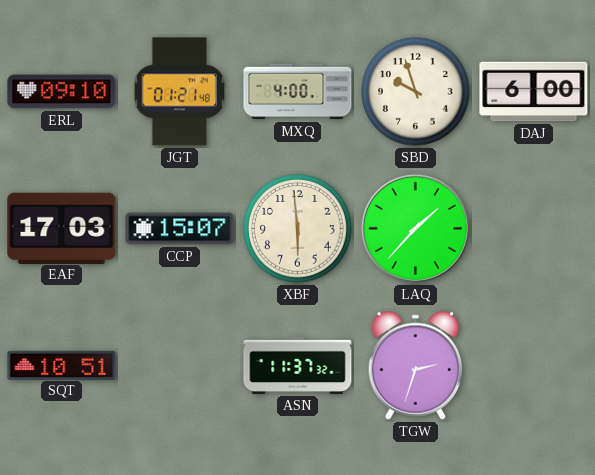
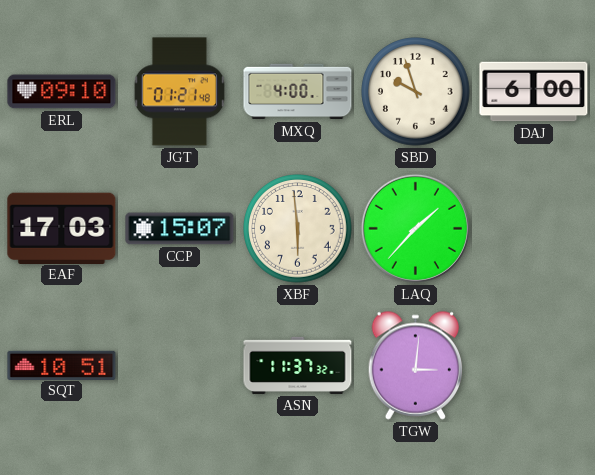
TGW: 2:33 -> 3:01 (415, 365)
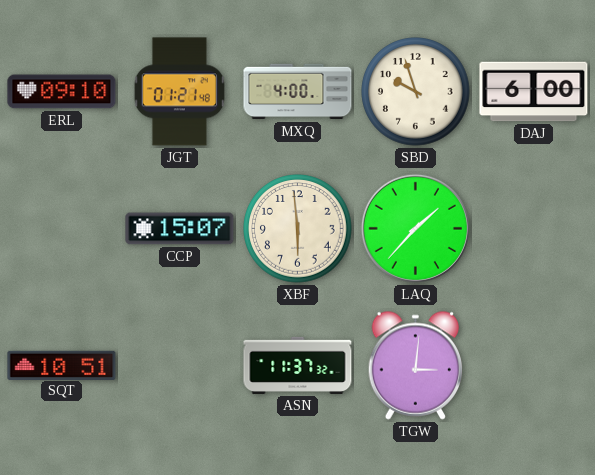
EAF: 17:03 -> none (62, 228)
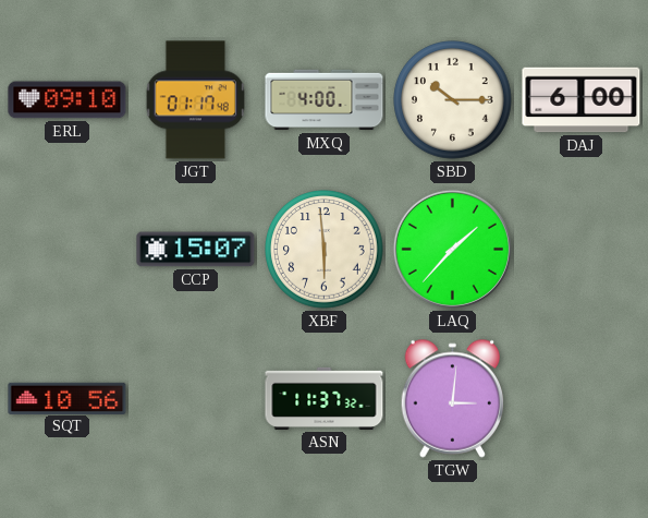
JGT: 01:21 -> 01:17 (195, 100)
SBD: 9:57 -> 10:15 (453, 100)
SQT: 10:51 -> 10:56 (68, 398)
